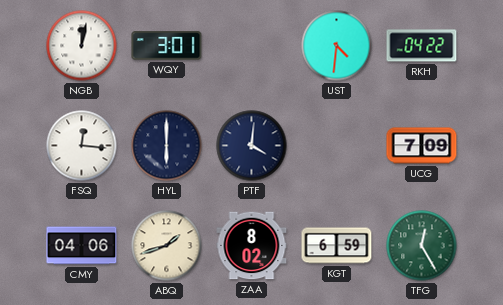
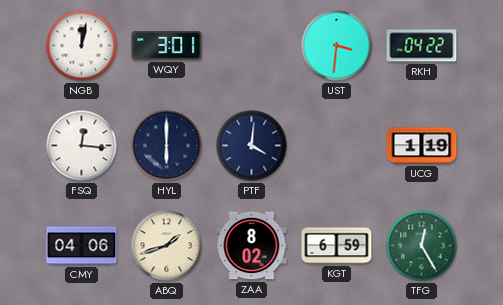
UST: 4:31 -> 3:31 (337, 46)
UCG: 7:09 -> 1:19 (422, 146)
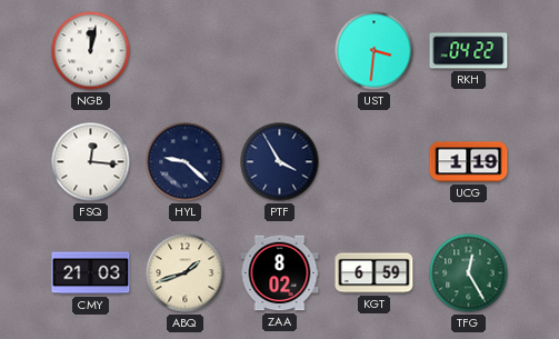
WQY: 3:01 -> none (167, 46)
HYL: 6:00 -> 9:22 (186, 162)
PTF: 4:01 -> 3:55 (280, 162)
CMY: 04:06 -> 21:03 (91, 273)
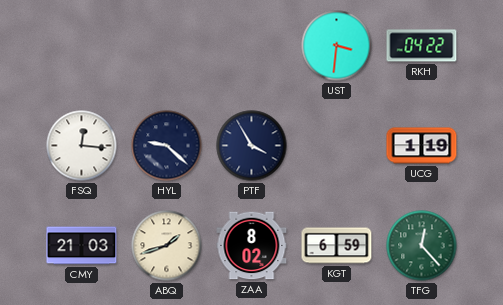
NGB: 12:02 -> none (91, 51)
TFG: 12:25 -> 12:23 (422, 246)
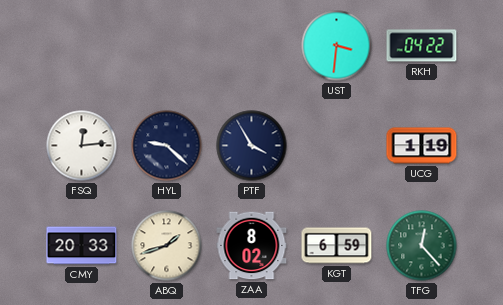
FSQ: 12:16 -> 12:14 (82, 146)
CMY: 21:03 -> 20:33 (82, 246)
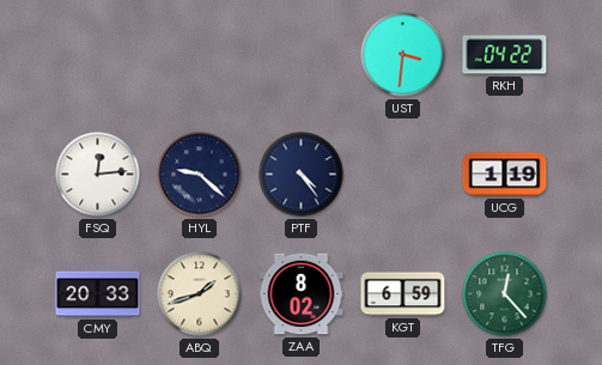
PTF: 3:55 -> 4:24 (302, 175)
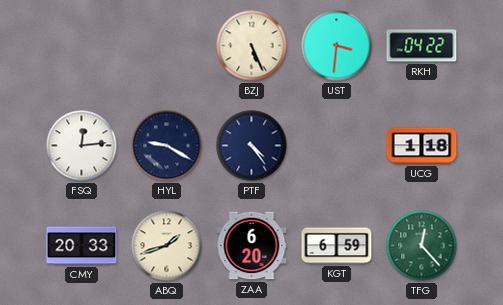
BZJ: none -> 5:26 (252, 46)
HYL: 9:22 -> 9:20 (167, 146)
UCG: 1:19 -> 1:18 (422, 146)
ZAA: 8:02 -> 6:20 (252, 246)
